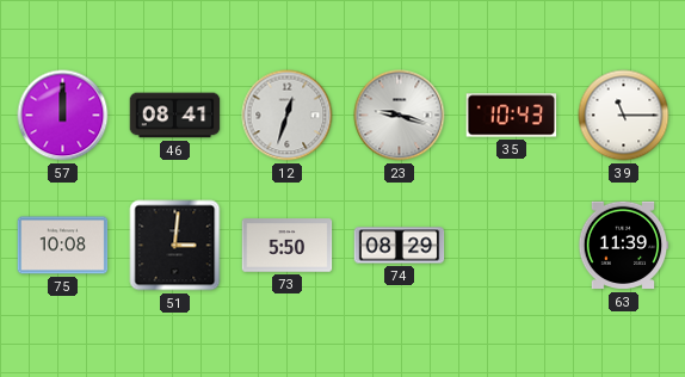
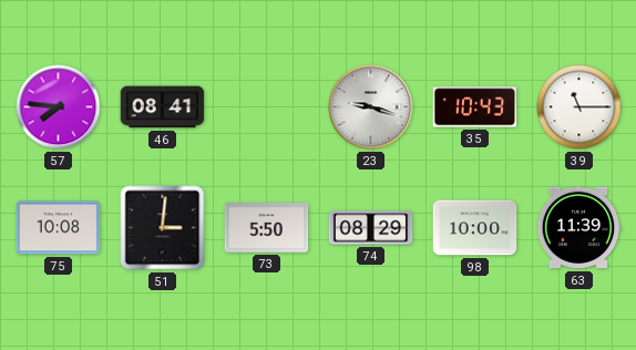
57: 12:00 -> 7:46 (59, 107)
12: 12:33 -> none (288, 116)
98: none -> 10:00 (475, 228)
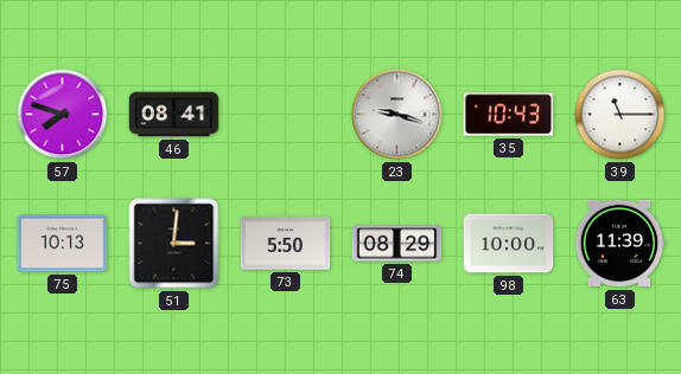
57: 7:46 -> 7:48 (63, 115)
75: 10:08 -> 10:13 (63, 244)
